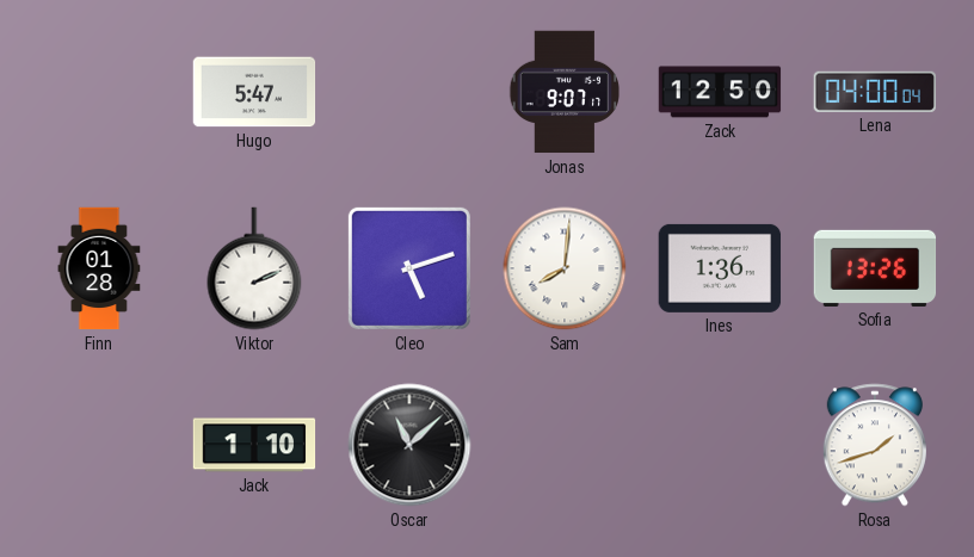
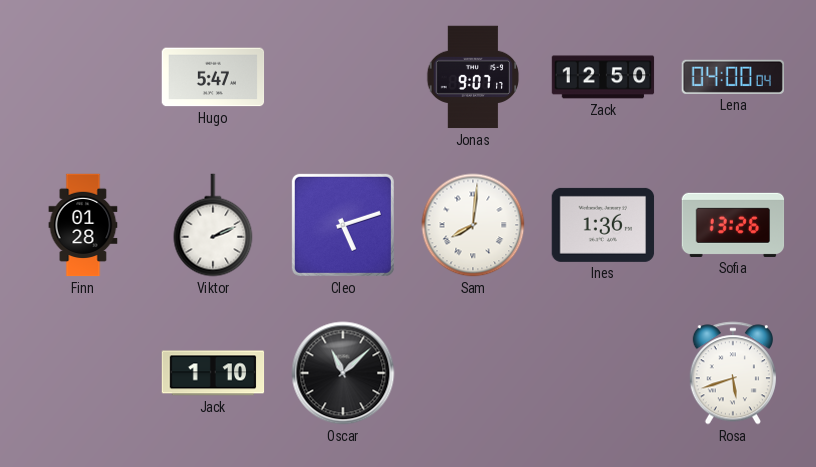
Rosa: 1:42 -> 5:42 (733, 373)
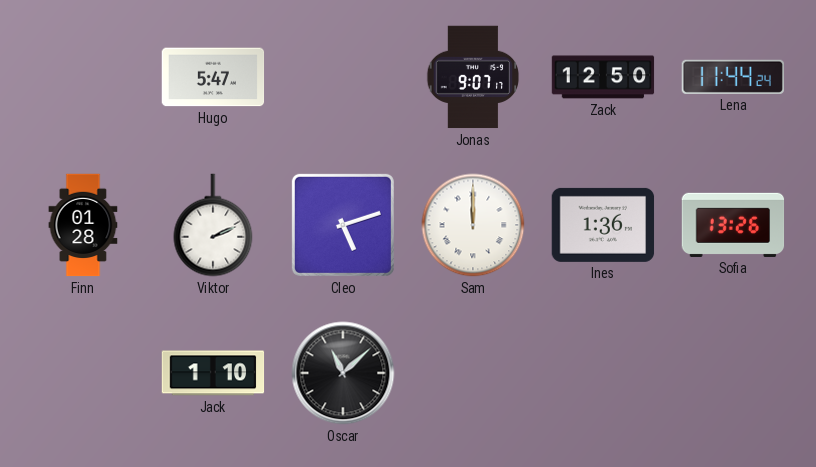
Lena: 04:00 -> 11:44 (732, 77)
Sam: 8:01 -> 12:00 (473, 225)
Rosa: 5:42 -> none (733, 373)
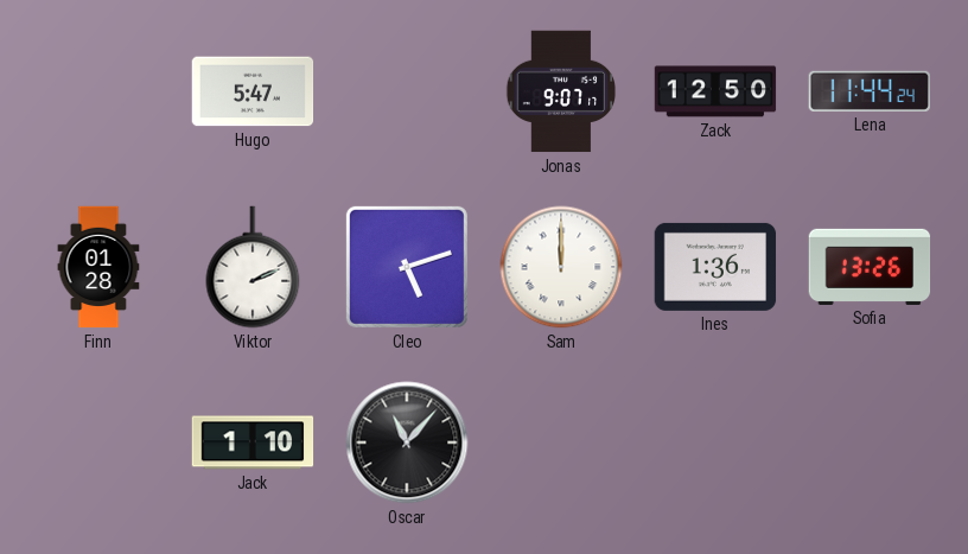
Oscar: 11:08 -> 11:07 (407, 442)
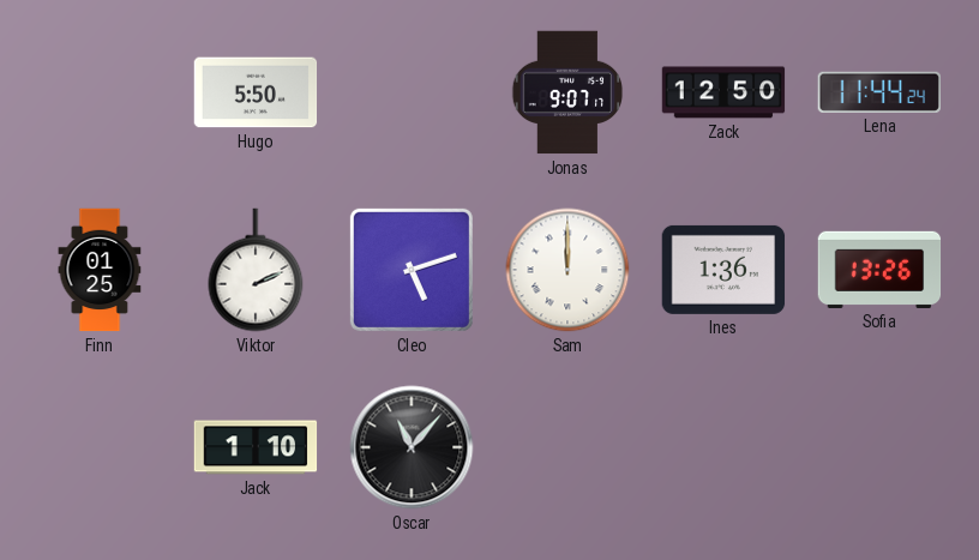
Hugo: 5:47 -> 5:50 (256, 92)
Finn: 01:28 -> 01:25 (100, 270)
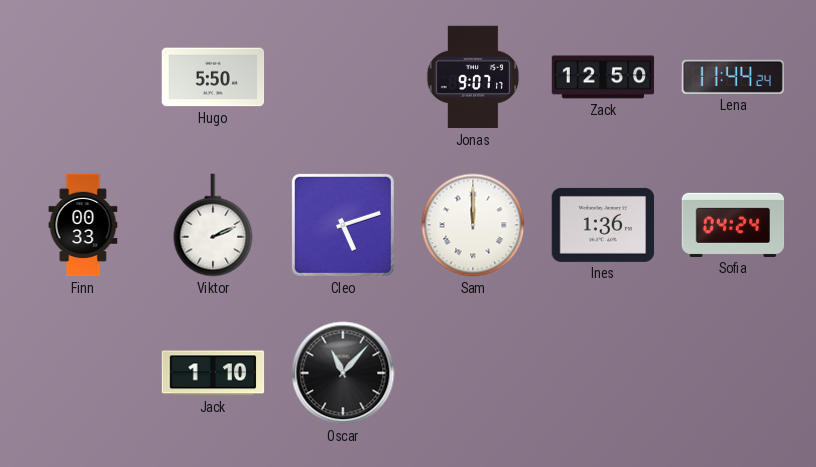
Finn: 01:25 -> 00:33 (83, 225)
Sofia: 13:26 -> 04:24 (733, 225)
